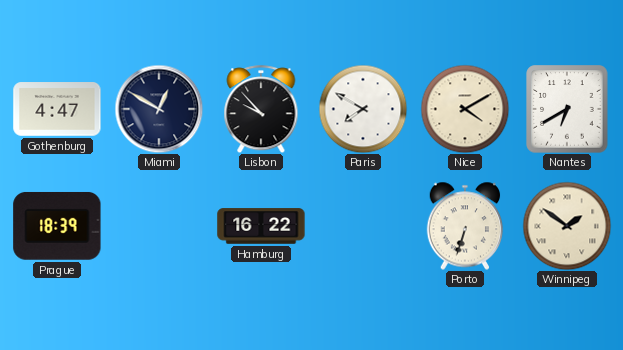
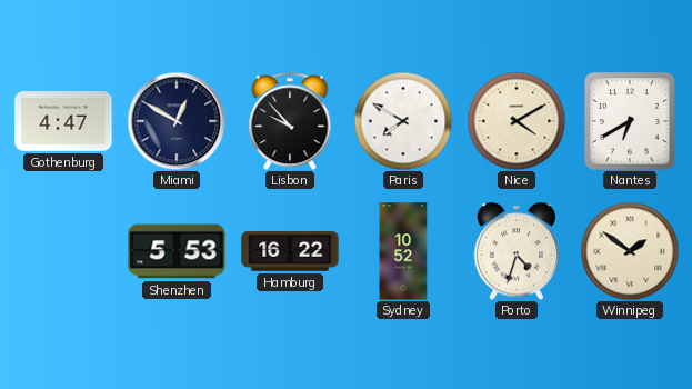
Prague: 18:39 -> none (57, 226)
Shenzhen: none -> 5:53 (177, 251)
Sydney: none -> 10:52 (403, 251)
Porto: 6:33 -> 4:33 (517, 251)
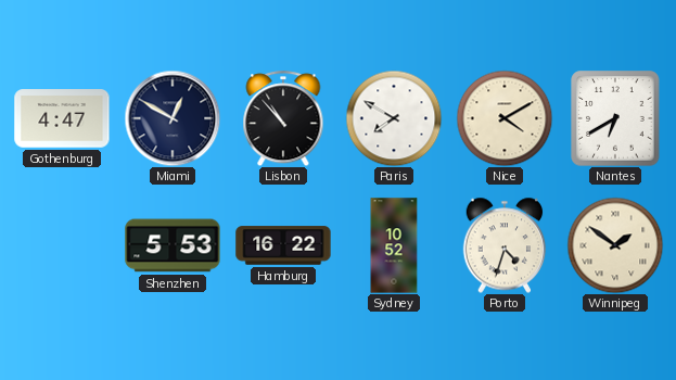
Lisbon: 9:53 -> 10:53 (283, 118)
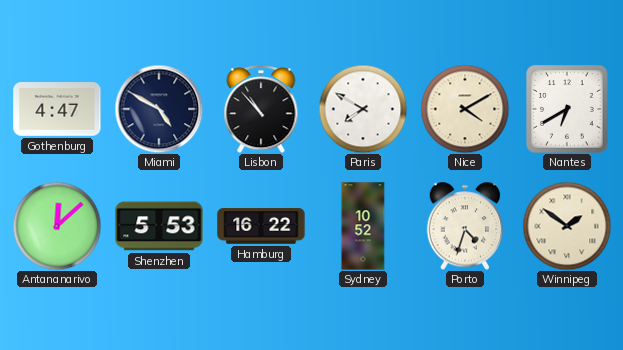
Miami: 12:50 -> 4:50 (159, 109)
Antananarivo: none -> 12:08 (57, 226)
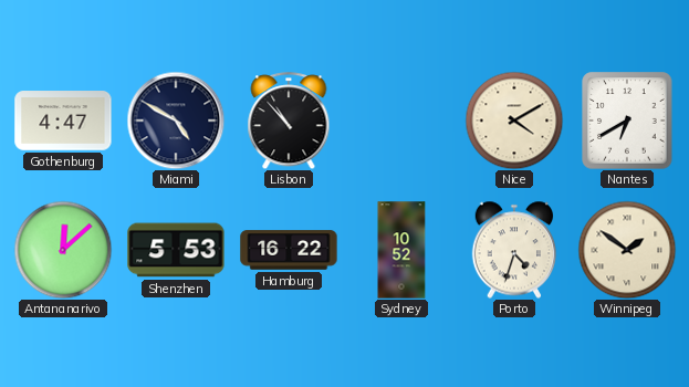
Paris: 7:50 -> none (363, 109)
